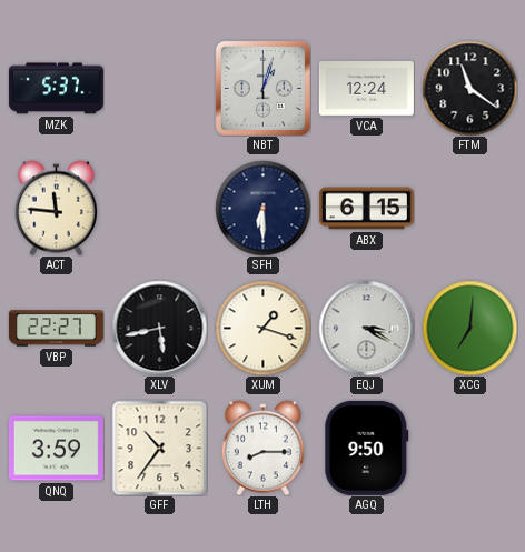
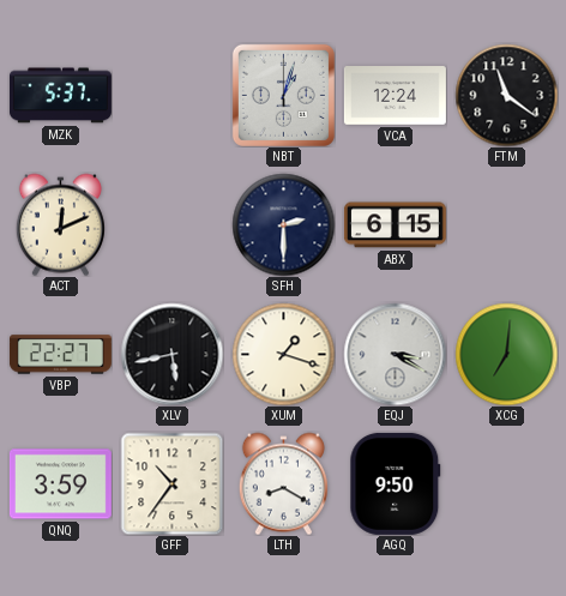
ACT: 11:46 -> 12:11 (60, 224)
SFH: 6:30 -> 2:30 (283, 224)
LTH: 8:15 -> 8:20 (283, 483)
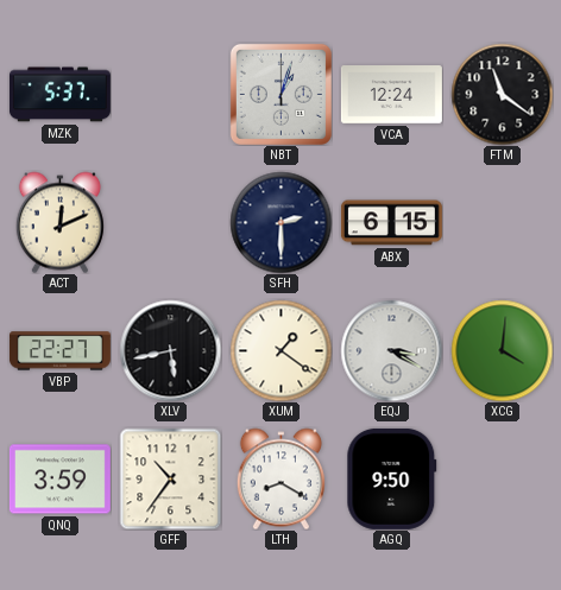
XUM: 1:18 -> 1:21 (280, 350)
XCG: 7:01 -> 4:01 (502, 350)
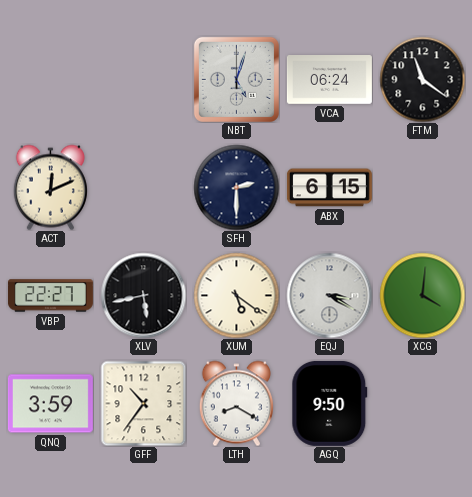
MZK: 5:37 -> none (59, 95)
NBT: 1:03 -> 5:03 (236, 79)
VCA: 12:24 -> 06:24 (329, 80)
XUM: 1:21 -> 5:21 (236, 295)
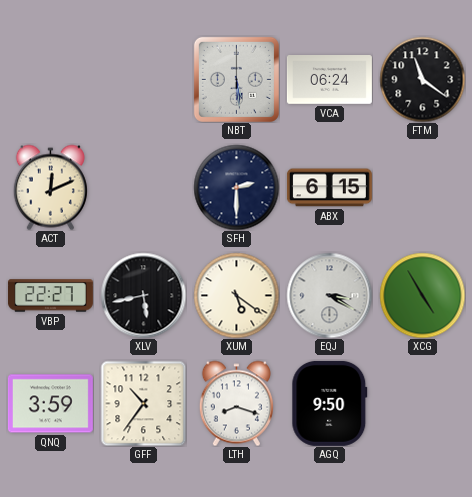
NBT: 5:03 -> 5:29 (236, 79)
XCG: 4:01 -> 4:55 (422, 295)
LTH: 8:20 -> 8:18 (236, 403)
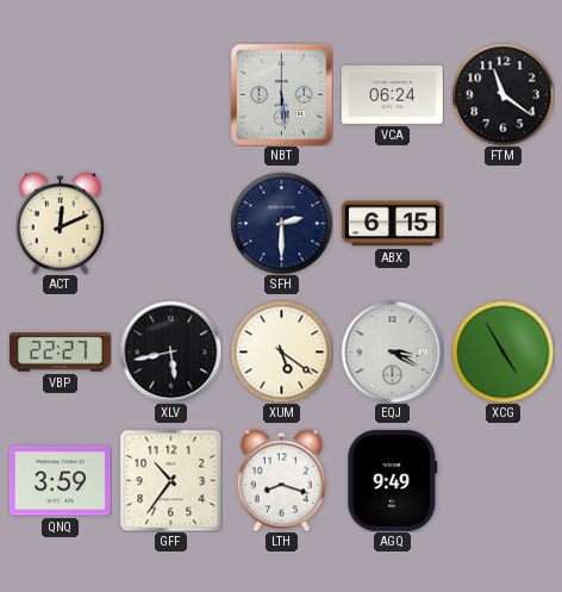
AGQ: 9:50 -> 9:49 (393, 480)
